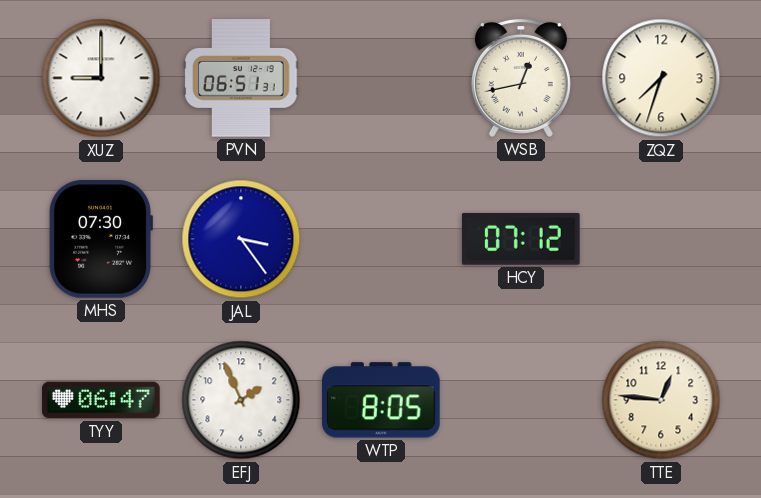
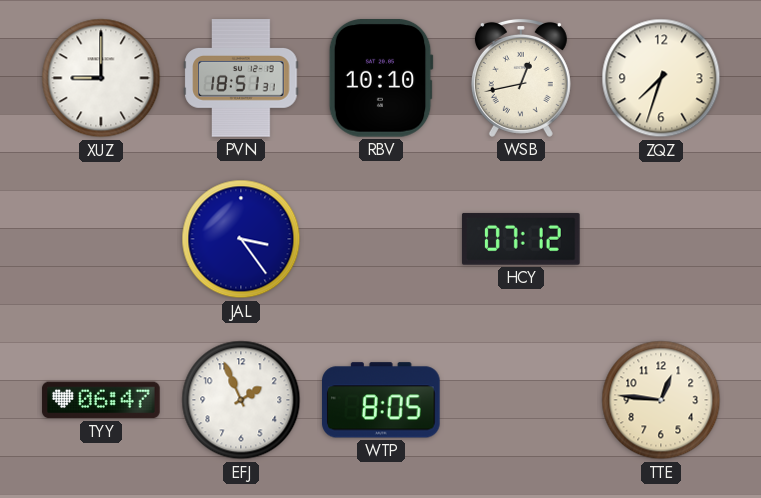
PVN: 06:51 -> 18:51 (241, 78)
RBV: none -> 10:10 (381, 79)
MHS: 07:30 -> none (101, 240)
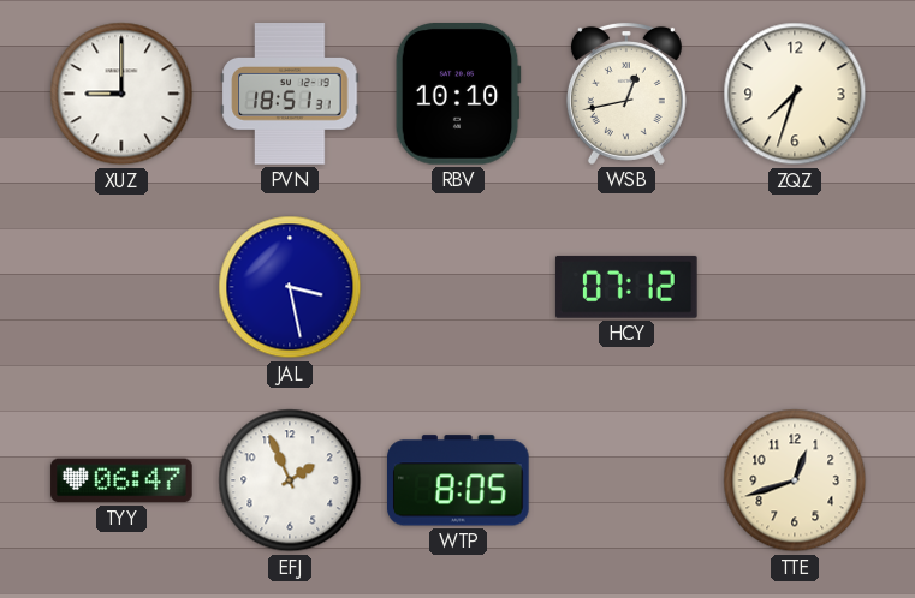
JAL: 3:24 -> 3:28 (290, 287)
TTE: 12:46 -> 12:42 (795, 480)
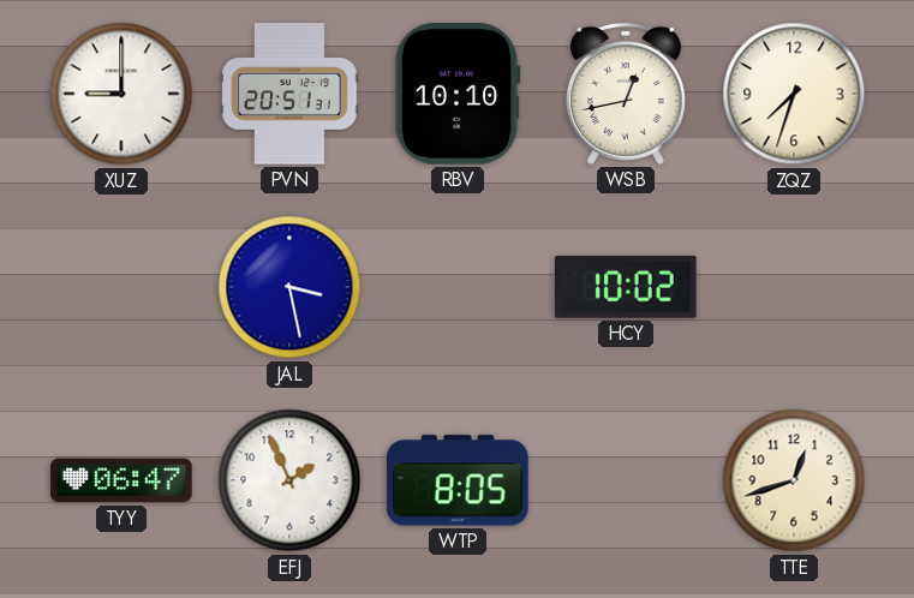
PVN: 18:51 -> 20:51 (289, 94)
HCY: 07:12 -> 10:02 (626, 287)
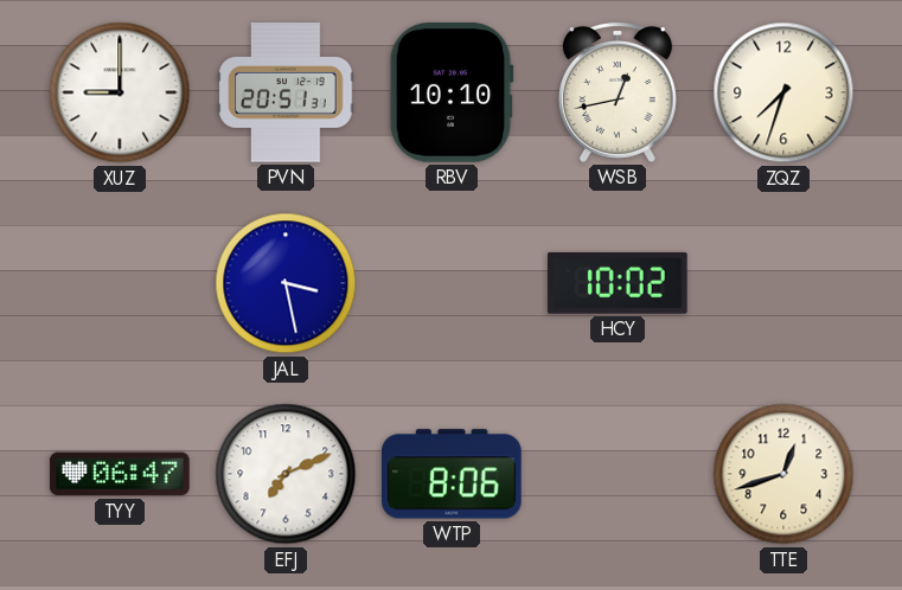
EFJ: 1:56 -> 7:11 (286, 474)
WTP: 8:05 -> 8:06 (453, 474)
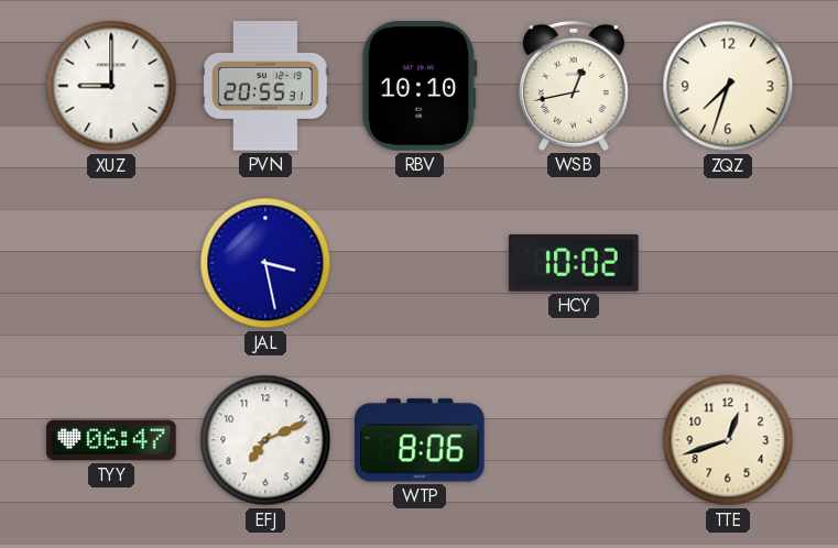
PVN: 20:51 -> 20:55 (265, 86)
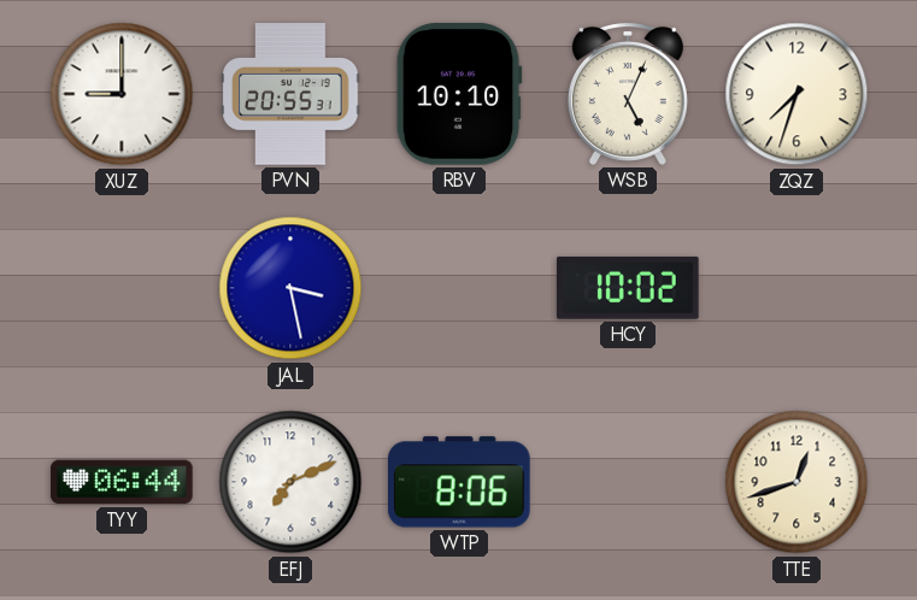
WSB: 12:43 -> 5:04 (628, 94)
TYY: 06:47 -> 06:44 (122, 482)
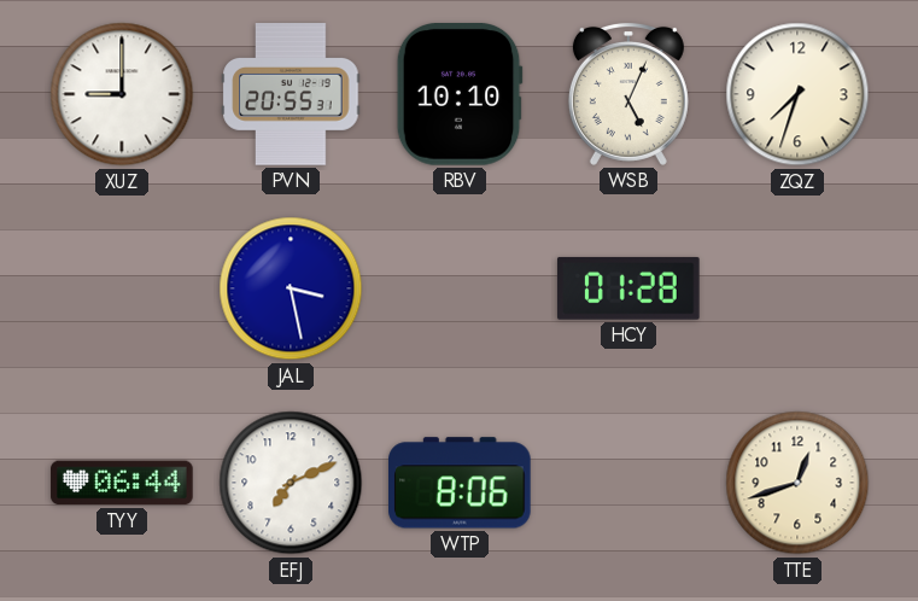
HCY: 10:02 -> 01:28 (628, 288)
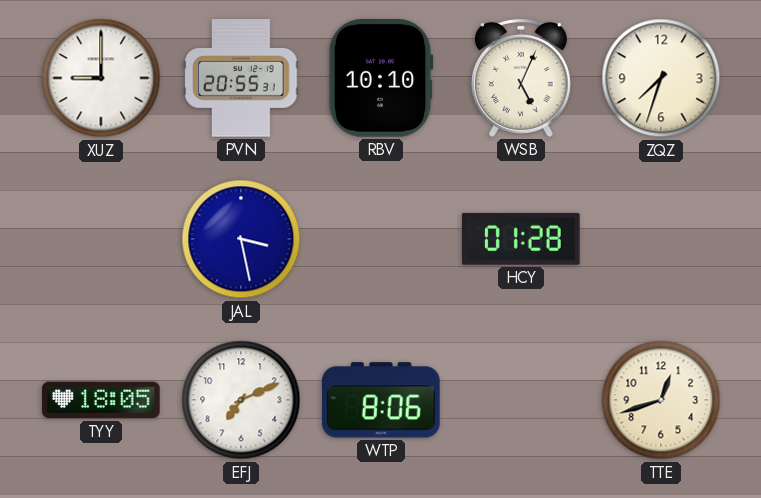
TYY: 06:44 -> 18:05 (101, 400)
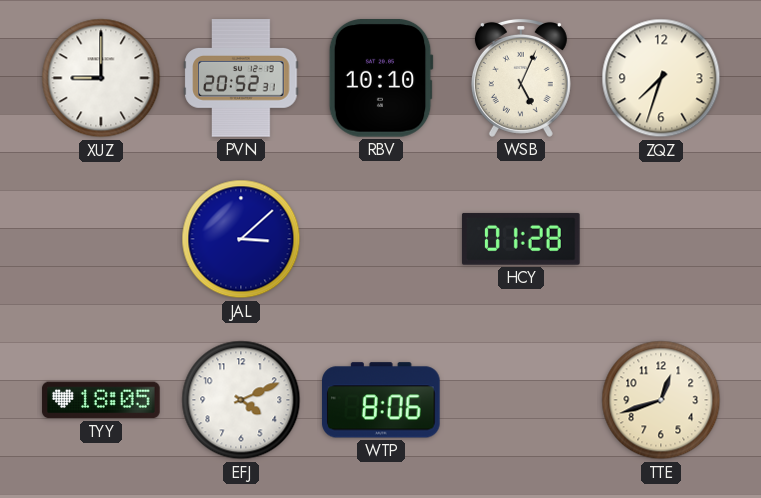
PVN: 20:55 -> 20:52 (241, 78)
JAL: 3:28 -> 3:08 (241, 239)
EFJ: 7:11 -> 4:11 (241, 400)
